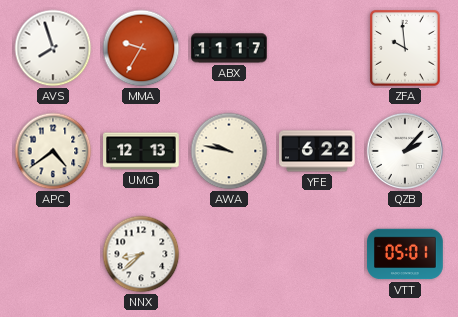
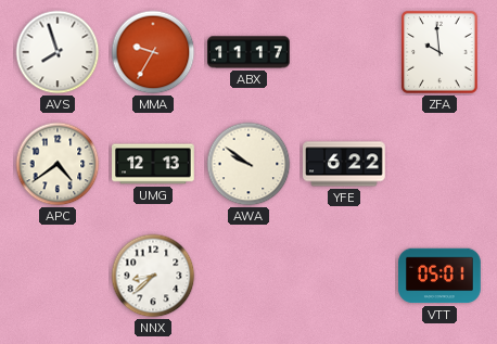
AWA: 9:47 -> 9:51 (248, 164)
QZB: 2:07 -> none (405, 151)
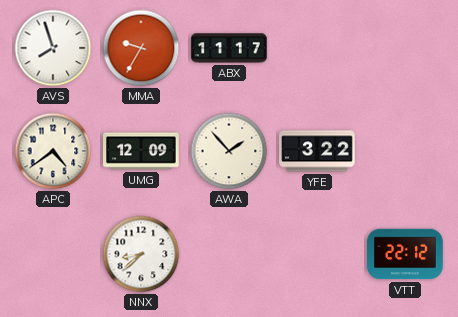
ZFA: 9:59 -> none (441, 52)
UMG: 12:13 -> 12:09 (141, 151)
AWA: 9:51 -> 1:53 (229, 151)
YFE: 6:22 -> 3:22 (317, 151)
VTT: 05:01 -> 22:12 (405, 254)
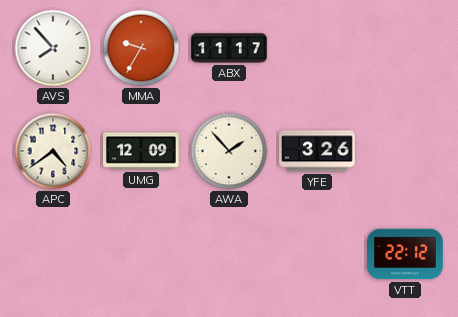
AVS: 7:57 -> 7:53 (53, 48)
YFE: 3:22 -> 3:26 (317, 151)
NNX: 8:38 -> none (141, 254)
